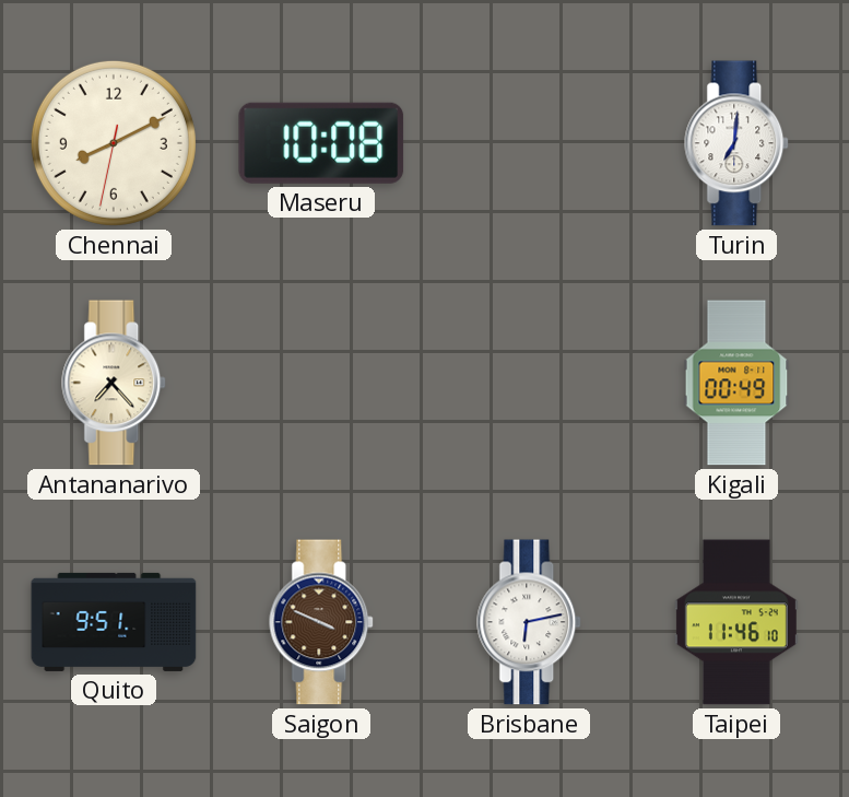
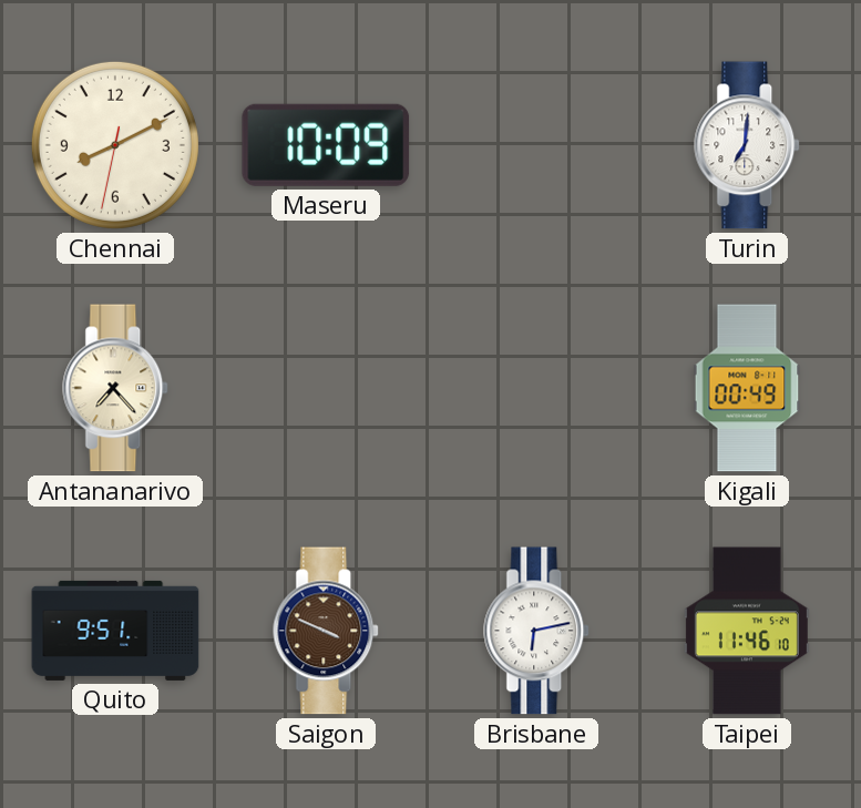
Maseru: 10:08 -> 10:09 (326, 145)
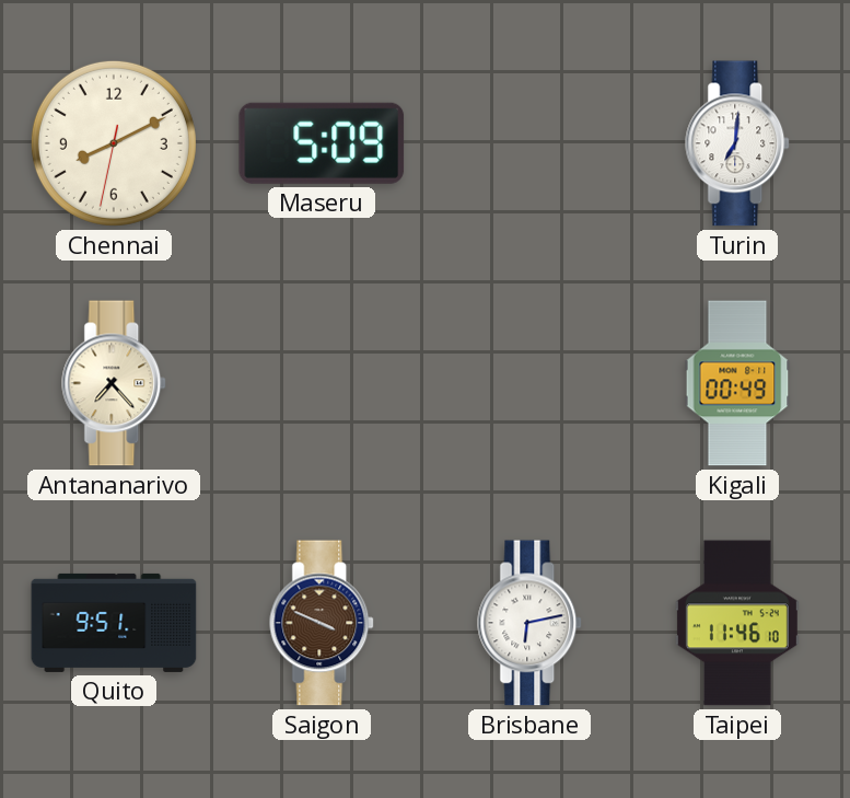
Maseru: 10:09 -> 5:09 (322, 143)
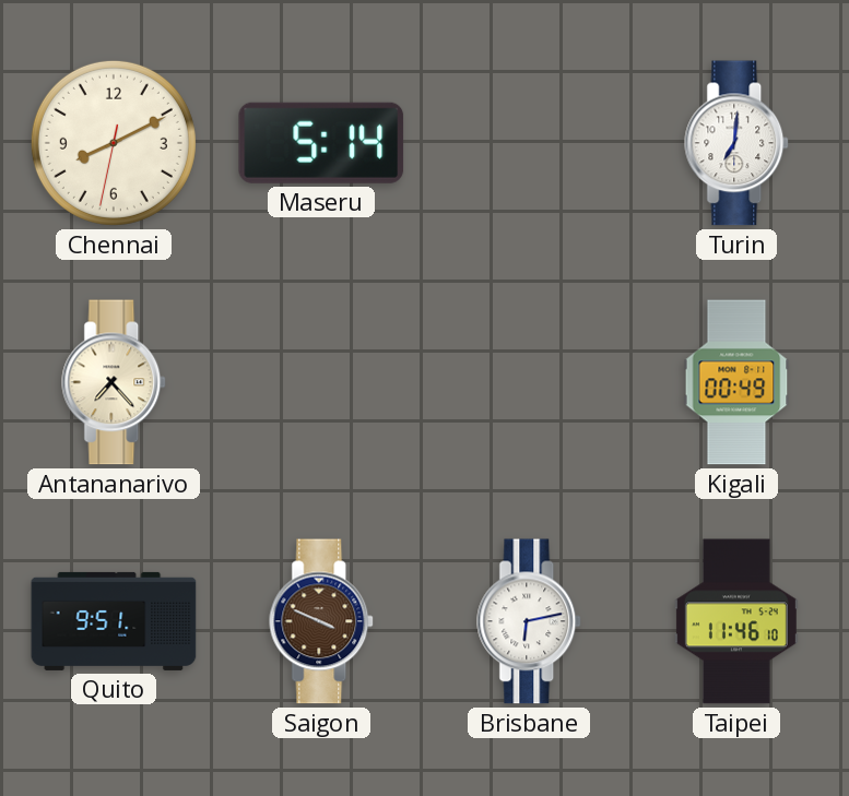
Maseru: 5:09 -> 5:14 (321, 143)
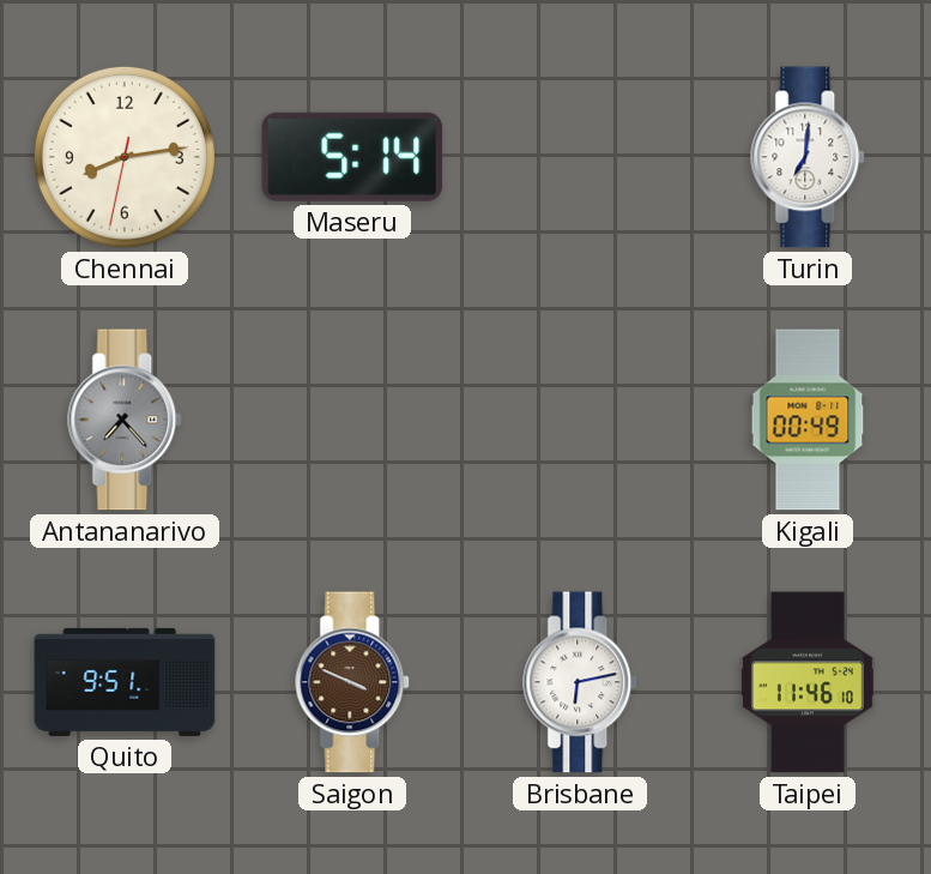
Chennai: 8:10 -> 8:13 (125, 157)
Antananarivo dial: cream -> grey (126, 420)
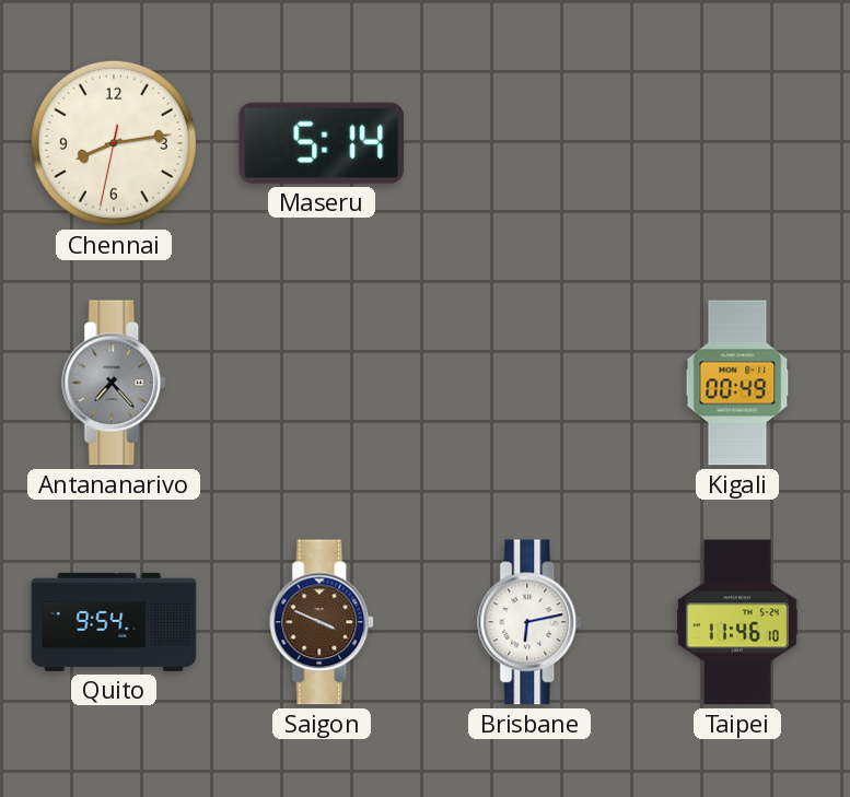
Turin: 7:01 -> none (809, 157)
Quito: 9:51 -> 9:54 (114, 622)
